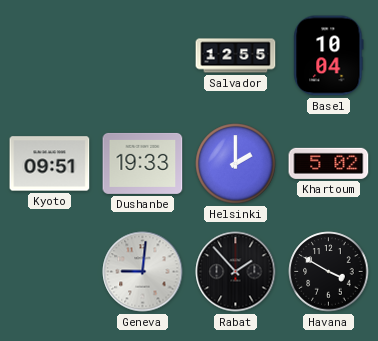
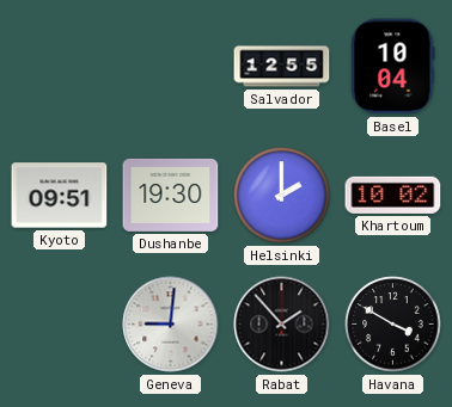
Dushanbe: 19:33 -> 19:30 (171, 195)
Khartoum: 5:02 -> 10:02 (393, 195)
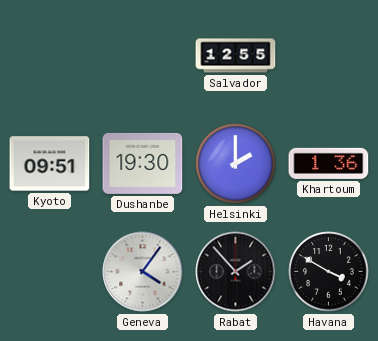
Basel: 10:04 -> none (393, 67)
Khartoum: 10:02 -> 1:36 (329, 163)
Geneva: 9:01 -> 4:06 (143, 272)
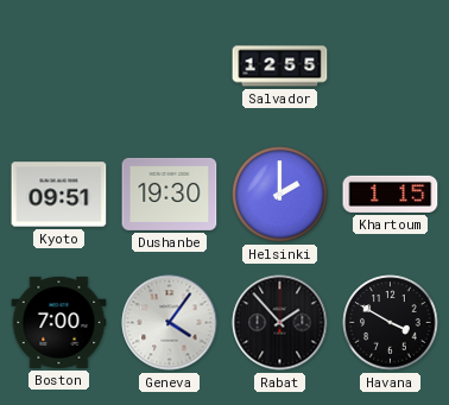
Khartoum: 1:36 -> 1:15 (391, 194)
Boston: none -> 7:00 (59, 322)
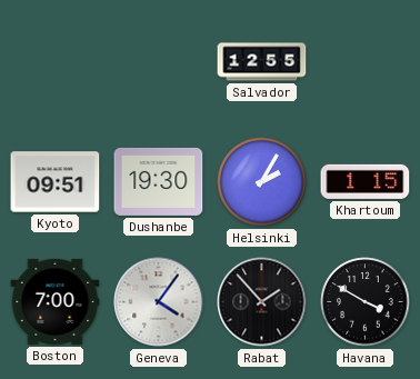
Helsinki: 2:00 -> 2:05 (262, 182)
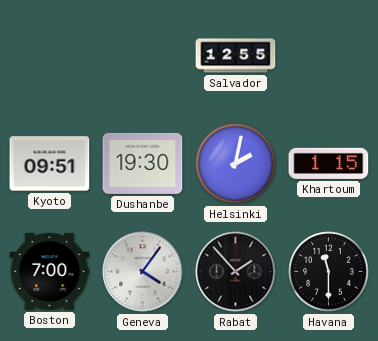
Helsinki: 2:05 -> 2:02 (236, 164)
Havana: 3:50 -> 11:30 (329, 272)
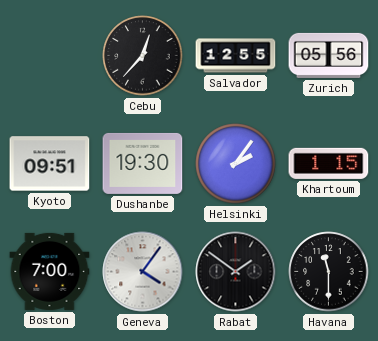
Cebu: none -> 12:37 (143, 56)
Zurich: none -> 05:56 (329, 55)
Helsinki: 2:02 -> 2:06 (236, 164)
Rabat: 1:53 -> 1:51 (236, 272)
